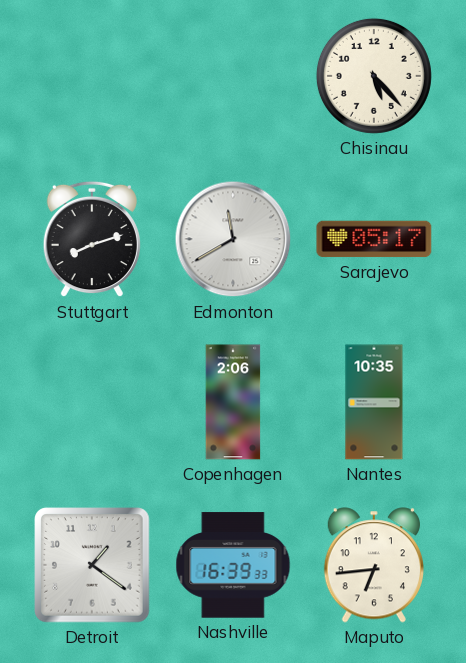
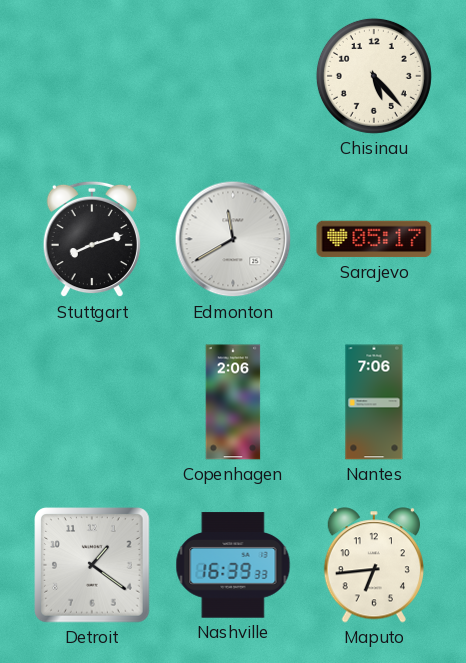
Nantes: 10:35 -> 7:06 (374, 402)
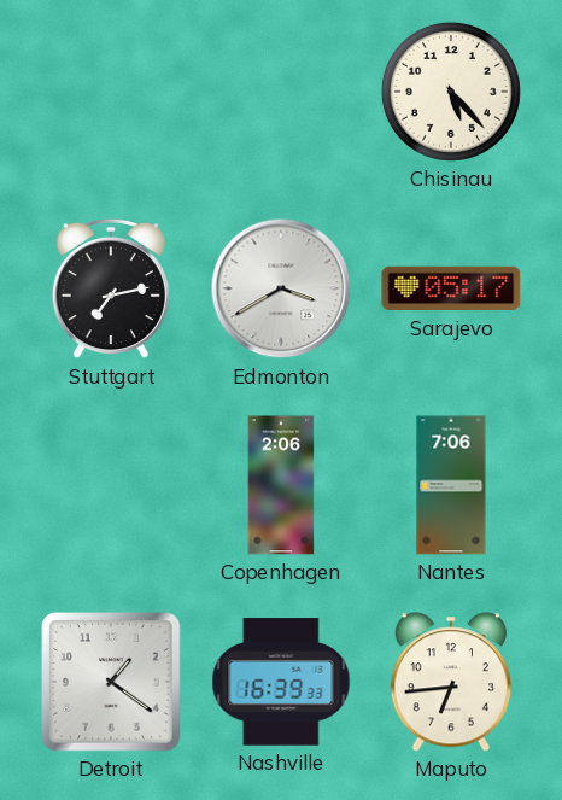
Stuttgart: 8:12 -> 7:13 (111, 288)
Edmonton: 11:40 -> 3:40 (281, 288)
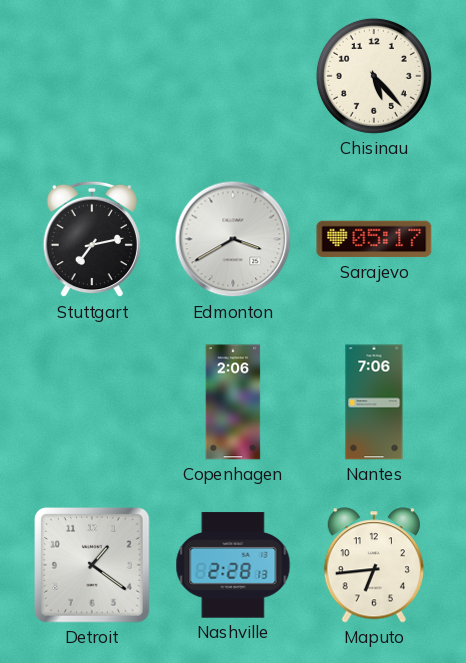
Nashville: 16:39 -> 2:28 (233, 565)
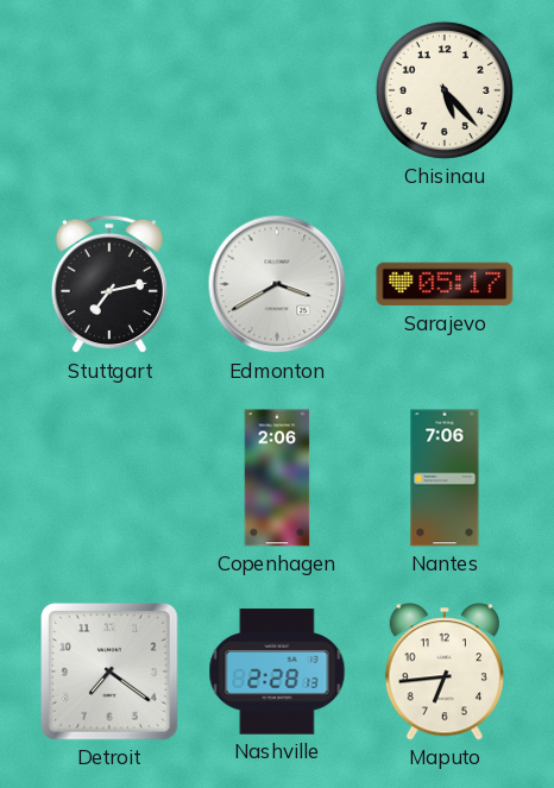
Detroit: 1:21 -> 7:21 (109, 672)
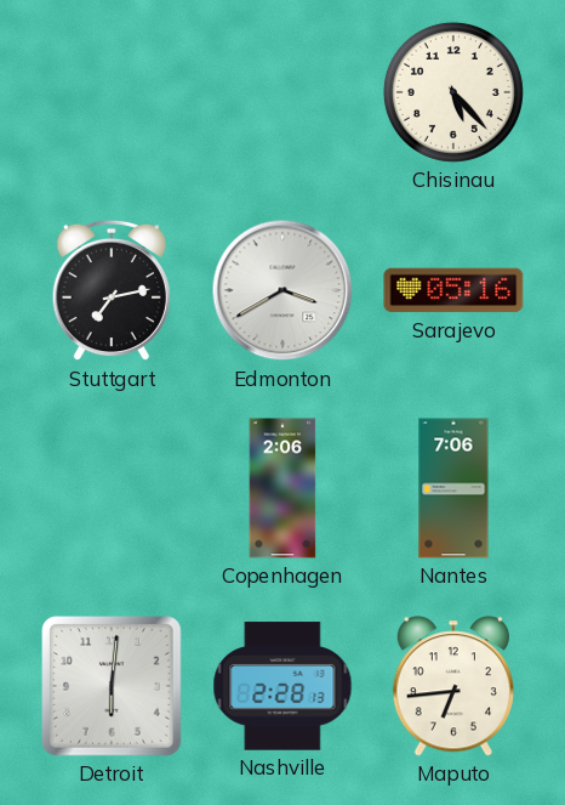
Sarajevo: 05:17 -> 05:16 (453, 290)
Detroit: 7:21 -> 6:01 (112, 686)
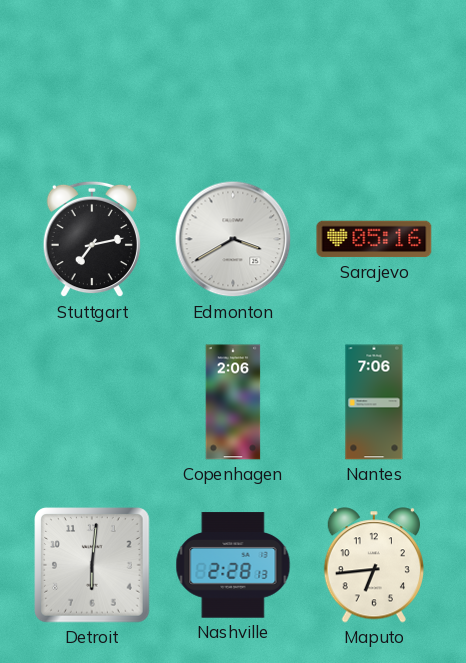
Chisinau: 5:23 -> none (453, 92)
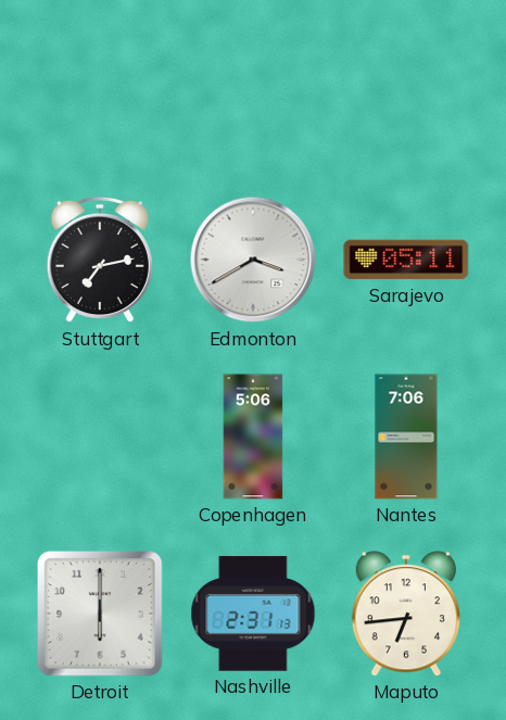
Sarajevo: 05:16 -> 05:11 (406, 260)
Copenhagen: 2:06 -> 5:06 (253, 437)
Detroit: 6:01 -> 6:00 (100, 614)
Nashville: 2:28 -> 2:31 (253, 614)
